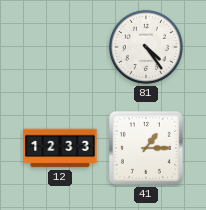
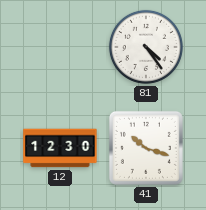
12: 12:33 -> 12:30 (60, 148)
41: 1:15 -> 10:18 (146, 148)
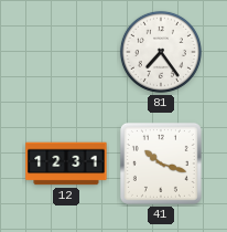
81: 4:24 -> 7:24 (161, 52)
12: 12:30 -> 12:31 (66, 164)
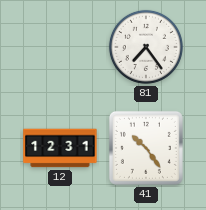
41: 10:18 -> 10:24 (146, 148)
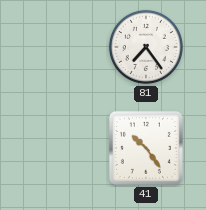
12: 12:31 -> none (60, 148)
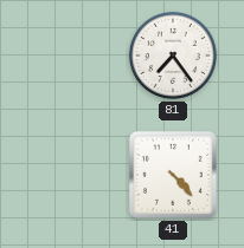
41: 10:24 -> 4:23 (173, 175)
